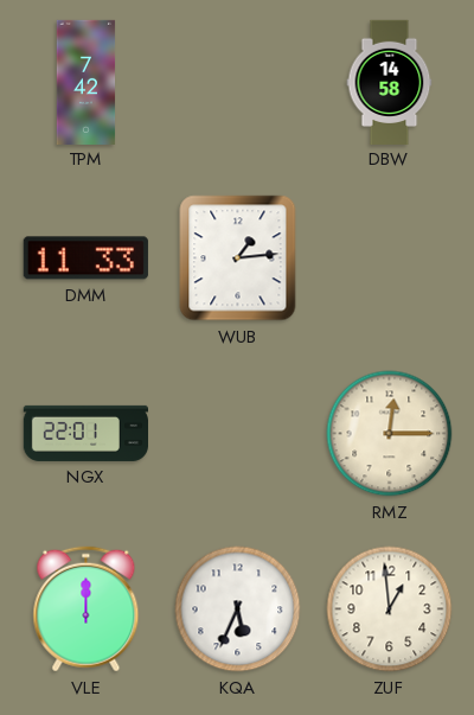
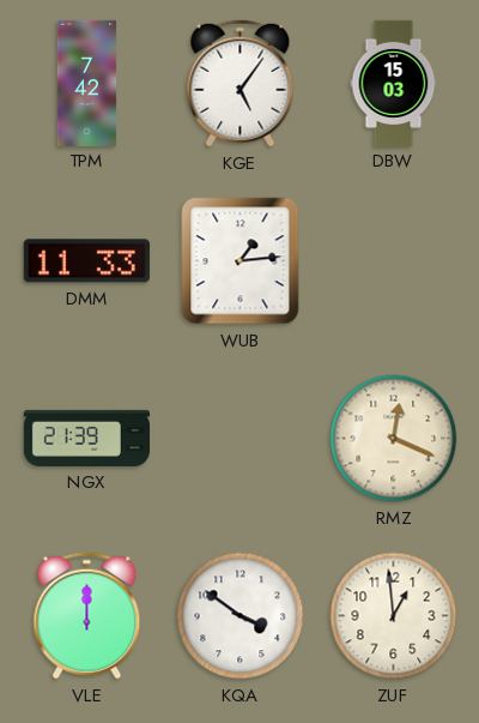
KGE: none -> 5:06 (241, 84)
DBW: 14:58 -> 15:03 (394, 83)
NGX: 22:01 -> 21:39 (86, 438)
RMZ: 12:15 -> 12:19 (394, 439)
KQA: 5:34 -> 3:51 (241, 616)
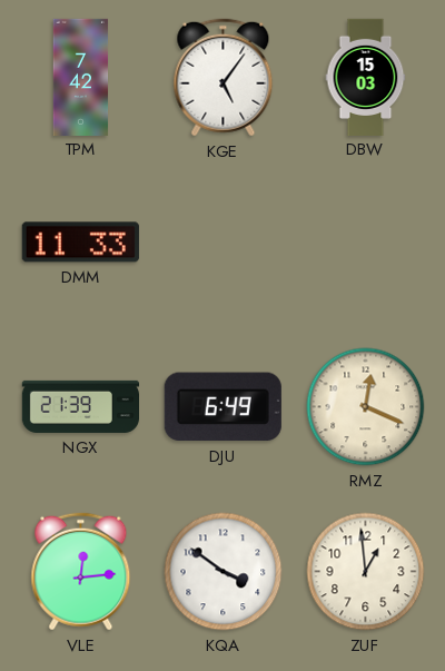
WUB: 1:14 -> none (241, 261)
DJU: none -> 6:49 (222, 407)
VLE: 12:00 -> 12:14 (81, 572)
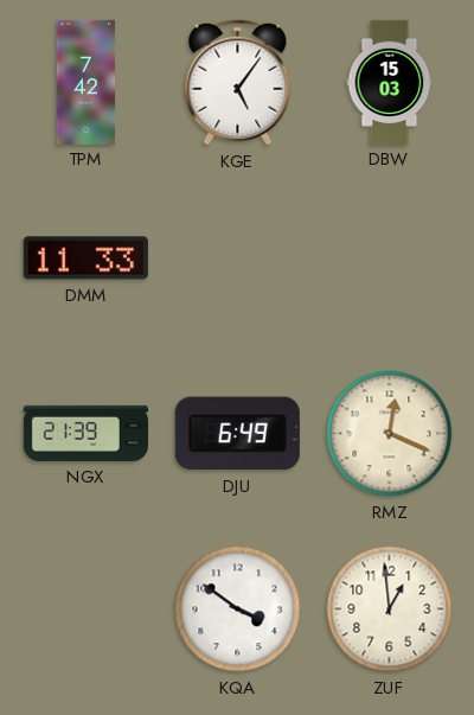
VLE: 12:14 -> none (81, 572)
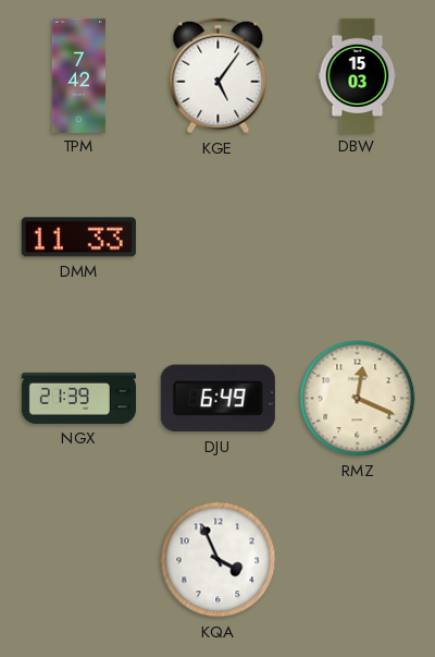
KQA: 3:51 -> 3:56 (219, 560)
ZUF: 12:59 -> none (390, 609)
